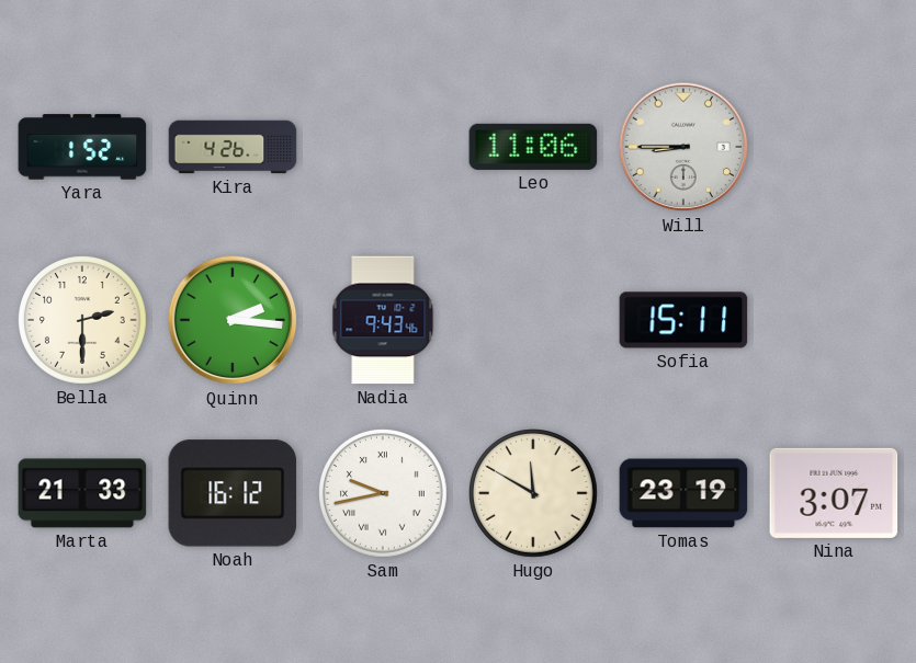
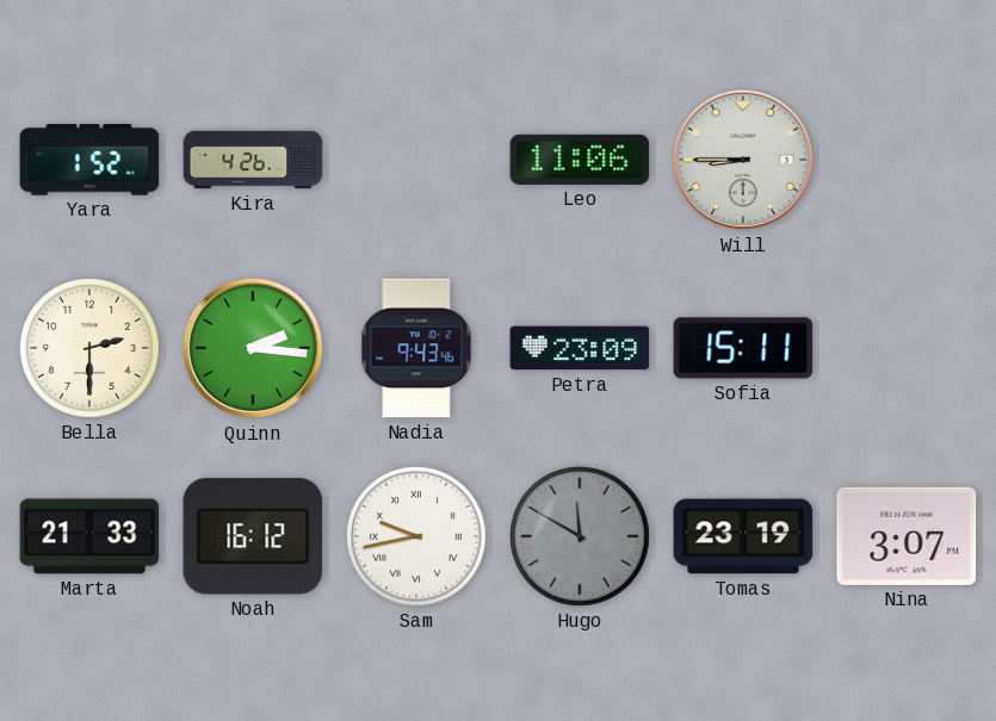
Petra: none -> 23:09 (580, 348)
Hugo dial: cream -> grey (581, 537)
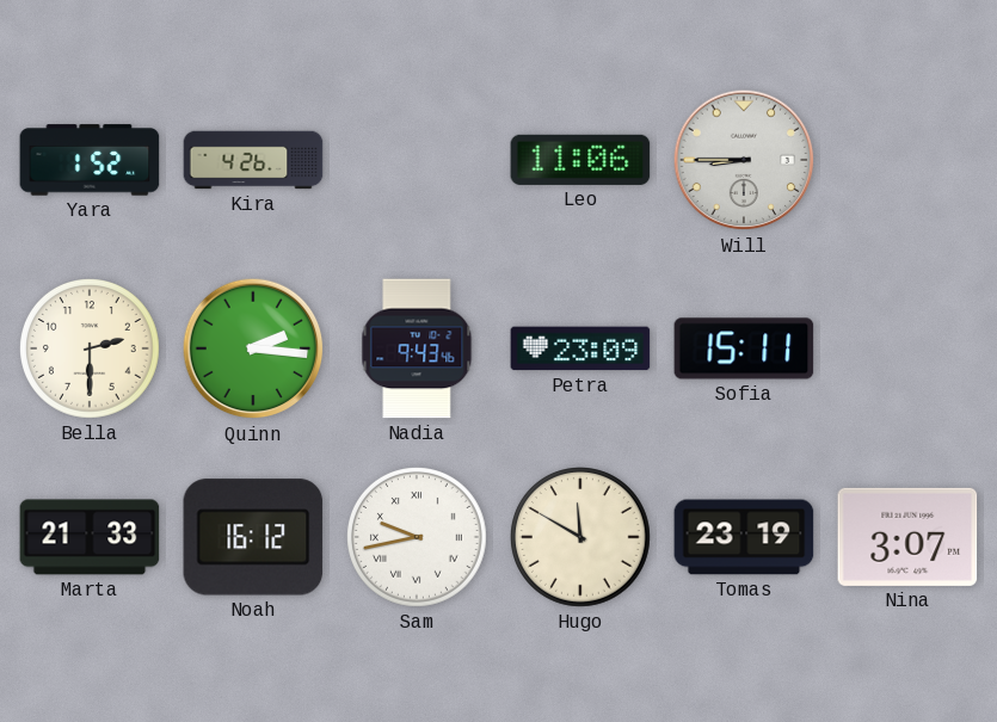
Hugo dial: grey -> cream (581, 538)
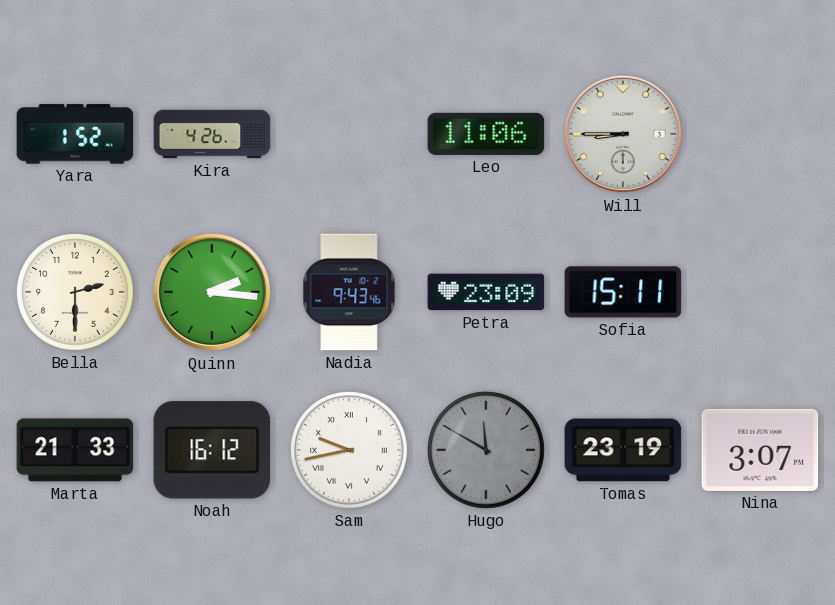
Hugo dial: cream -> grey (487, 451)
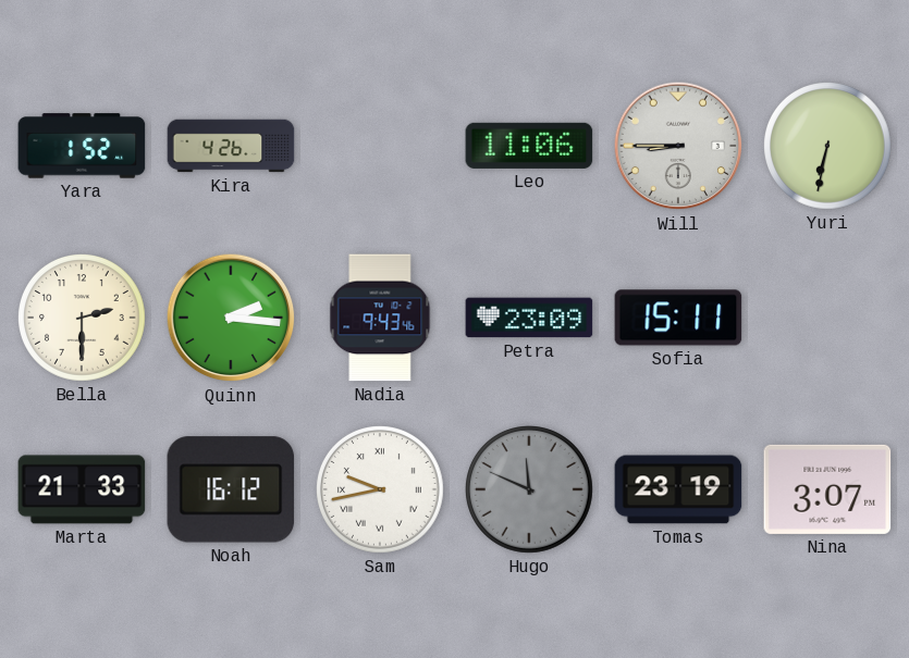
Yuri: none -> 6:32 (828, 147)
Hugo: 11:50 -> 11:49 (530, 491)
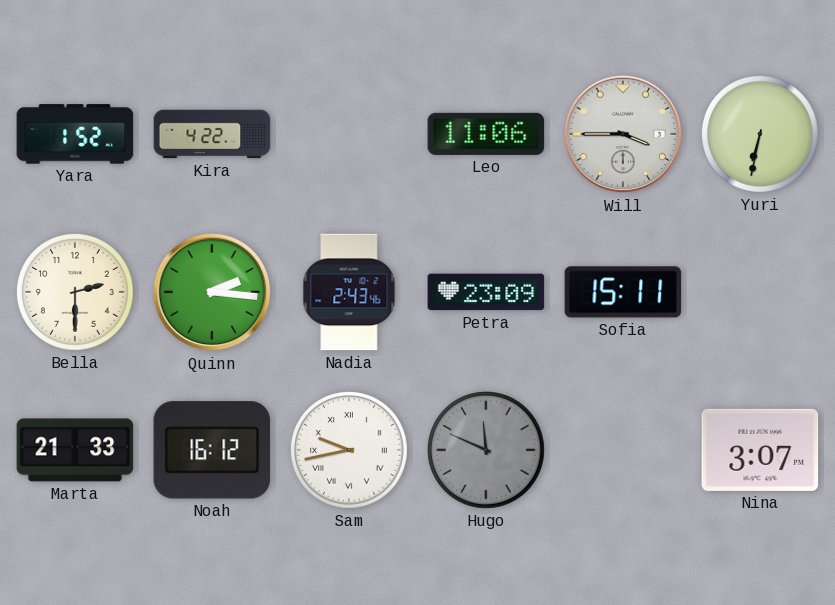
Kira: 4:26 -> 4:22 (212, 134)
Will: 8:45 -> 3:45 (623, 134)
Nadia: 9:43 -> 2:43 (349, 292)
Tomas: 23:19 -> none (678, 489)
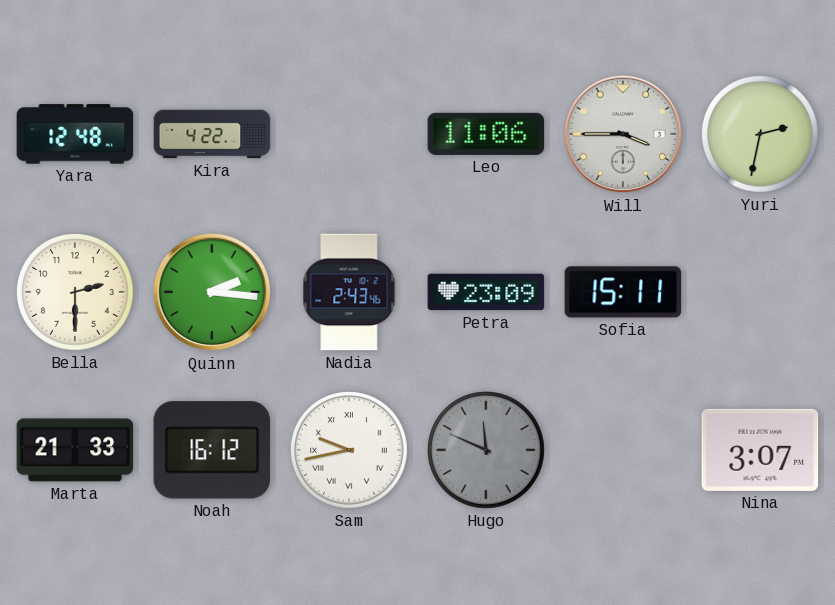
Yara: 1:52 -> 12:48 (75, 134)
Yuri: 6:32 -> 2:32 (761, 135)
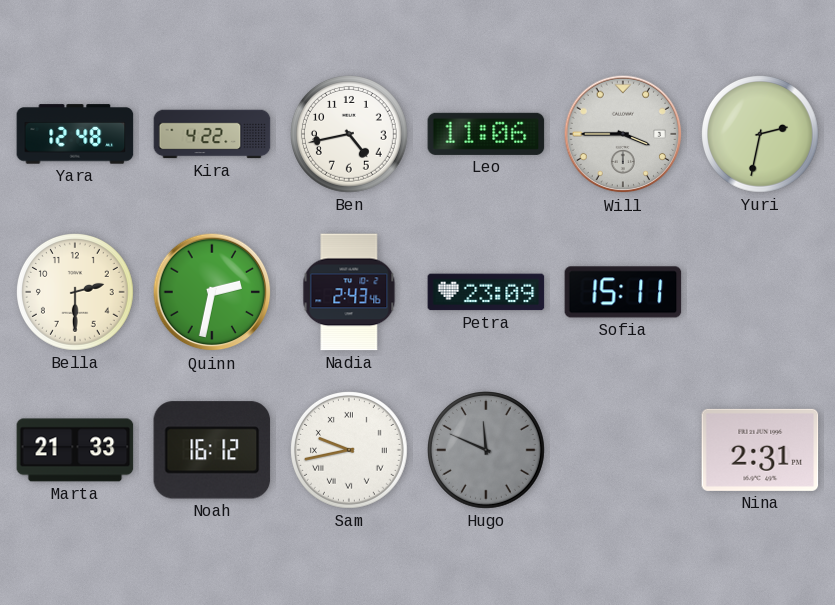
Ben: none -> 4:43 (350, 135)
Quinn: 2:16 -> 2:32 (212, 292)
Nina: 3:07 -> 2:31 (760, 450)
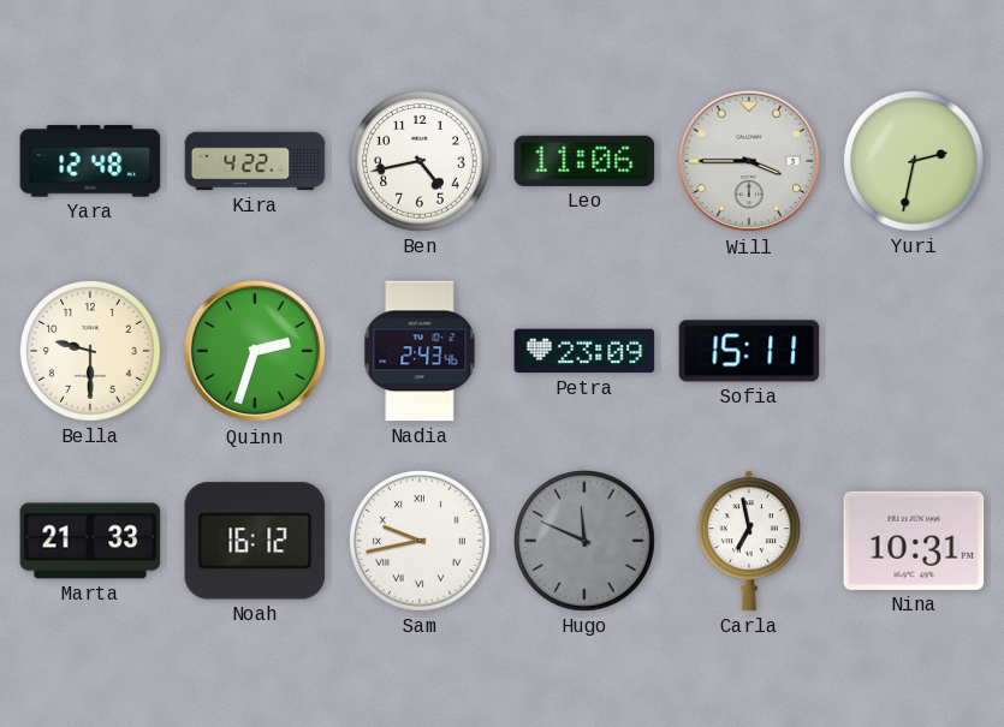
Bella: 2:30 -> 9:30 (91, 352)
Quinn: 2:32 -> 2:33 (255, 351)
Carla: none -> 6:58 (749, 541)
Nina: 2:31 -> 10:31 (914, 541)
